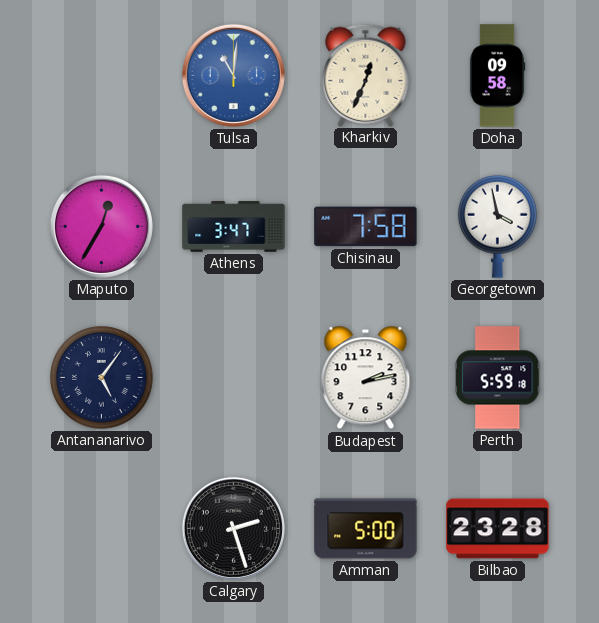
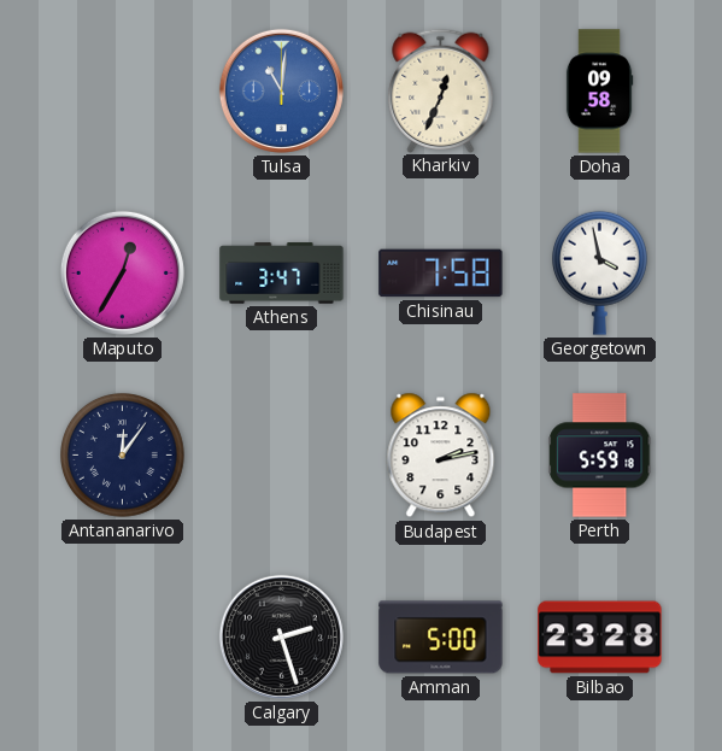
Antananarivo: 5:06 -> 12:06 (123, 456)
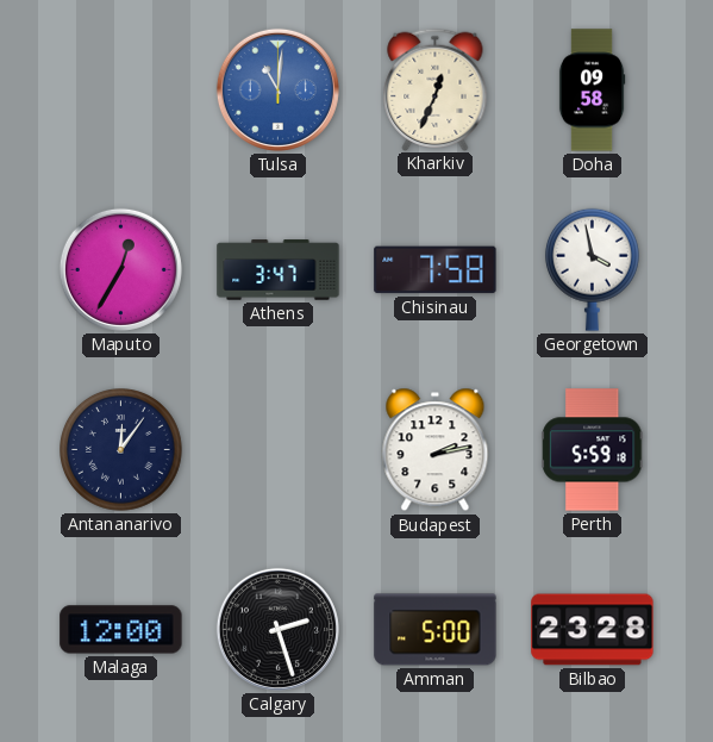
Malaga: none -> 12:00 (121, 630)
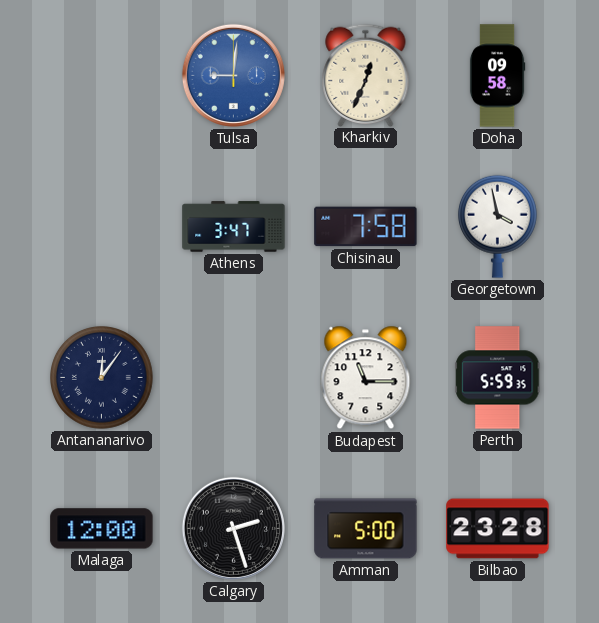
Tulsa: 11:01 -> 9:01 (233, 75)
Maputo: 12:35 -> none (120, 269)
Budapest: 2:13 -> 11:15 (366, 378)
Perth: 5:59:18 -> 5:59:35 (498, 378)
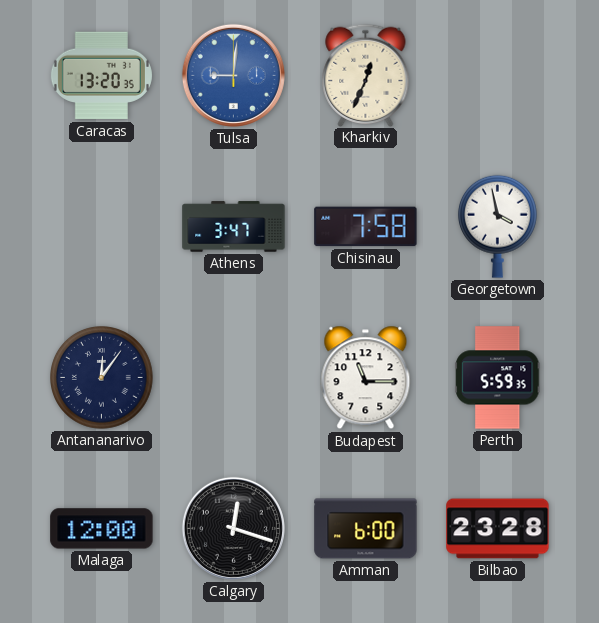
Caracas: none -> 13:20 (101, 76)
Doha: 09:58 -> none (497, 76)
Calgary: 2:27 -> 12:18 (233, 528)
Amman: 5:00 -> 6:00 (366, 529)
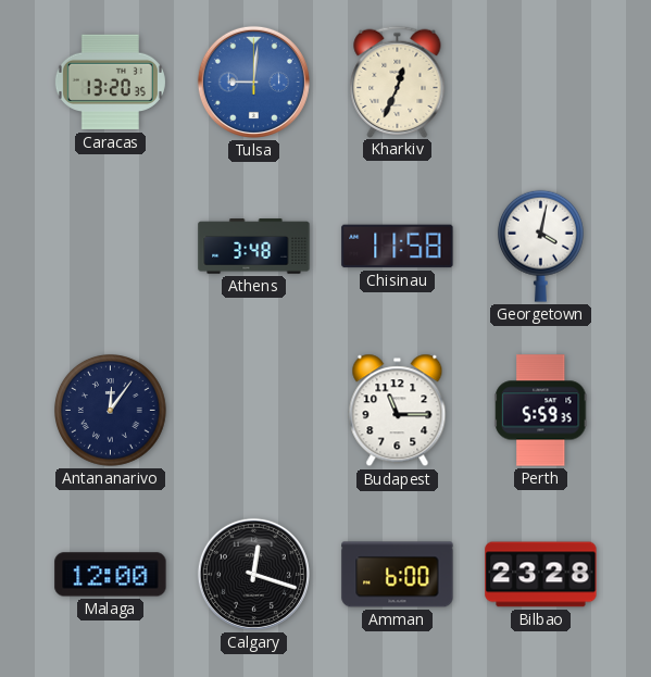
Athens: 3:47 -> 3:48 (254, 247)
Chisinau: 7:58 -> 11:58 (398, 247)
Georgetown: 3:58 -> 4:02 (540, 246)
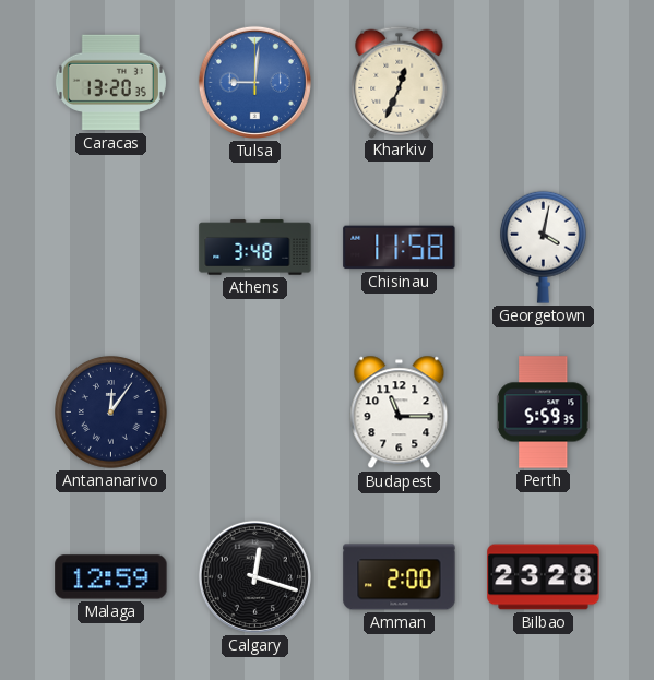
Malaga: 12:00 -> 12:59 (111, 577)
Amman: 6:00 -> 2:00 (400, 577)
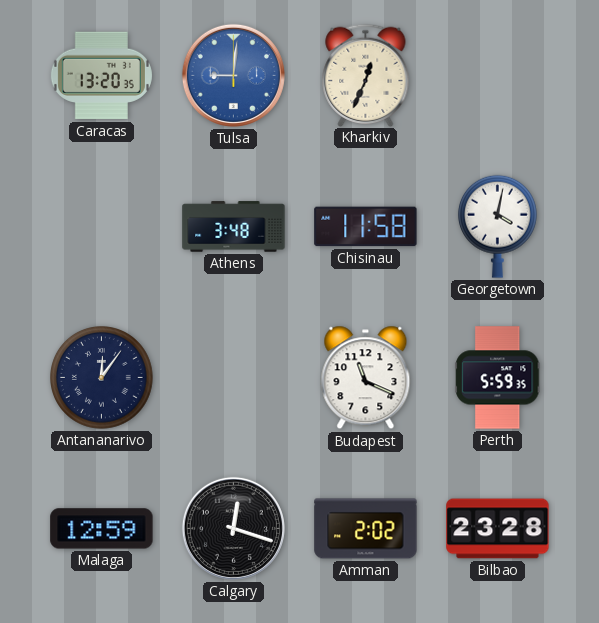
Budapest: 11:15 -> 11:19 (366, 378)
Amman: 2:00 -> 2:02 (366, 529)
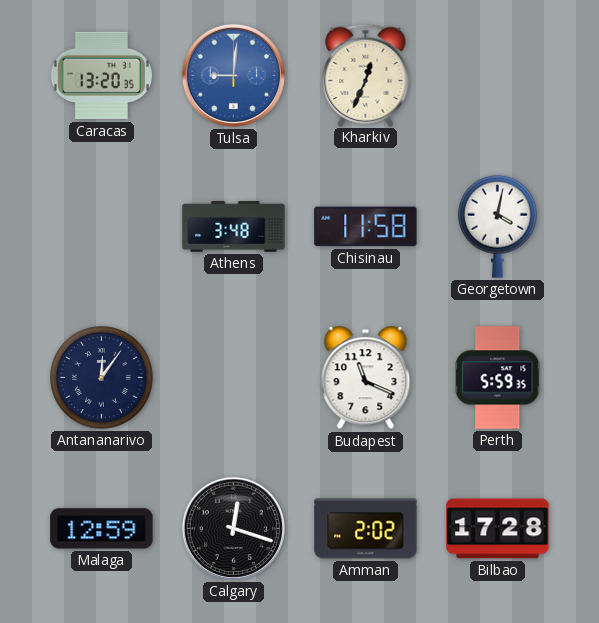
Bilbao: 23:28 -> 17:28 (498, 529)
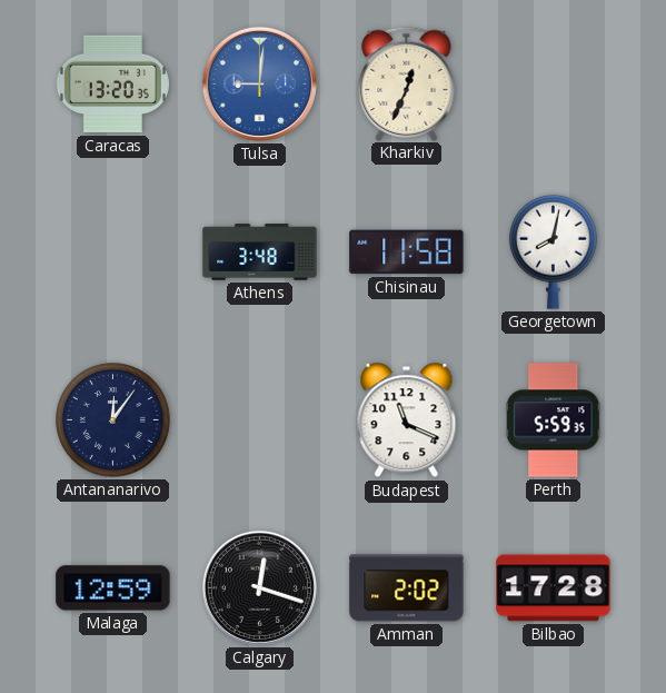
Georgetown: 4:02 -> 8:02 (553, 251)
